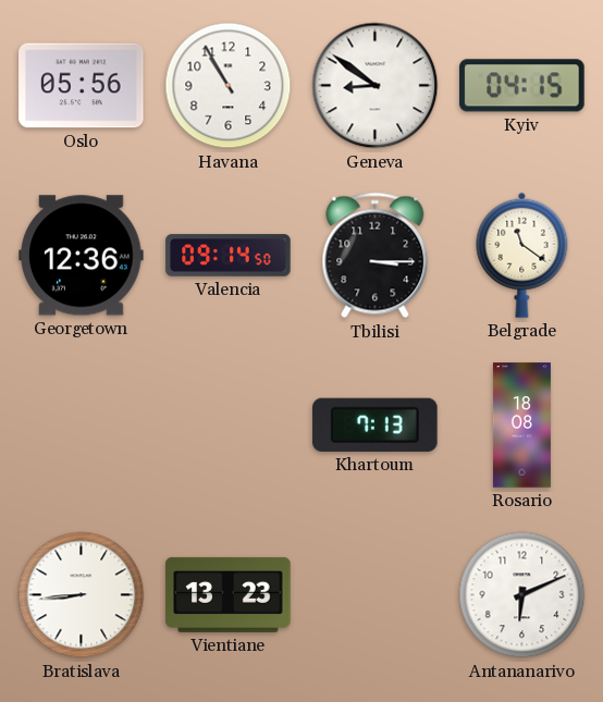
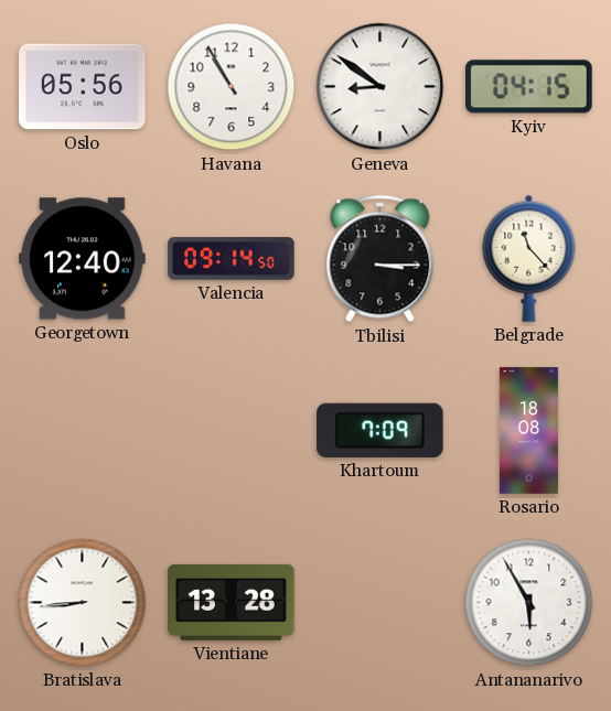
Georgetown: 12:36 -> 12:40 (83, 259)
Belgrade: 11:21 -> 11:23 (529, 258)
Khartoum: 7:13 -> 7:09 (380, 430)
Vientiane: 13:23 -> 13:28 (232, 602)
Antananarivo: 6:11 -> 5:55 (529, 603)
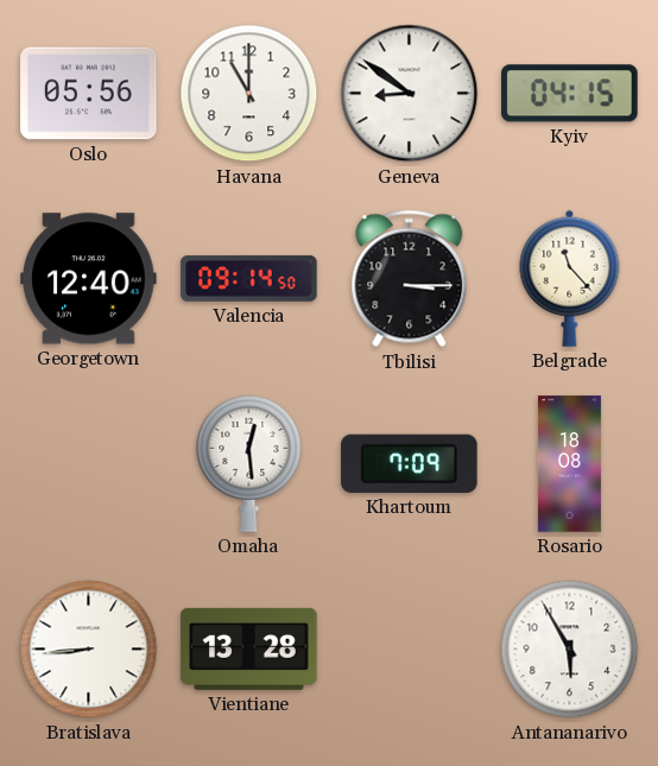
Havana: 10:55 -> 11:00 (249, 94)
Omaha: none -> 12:29 (249, 463)
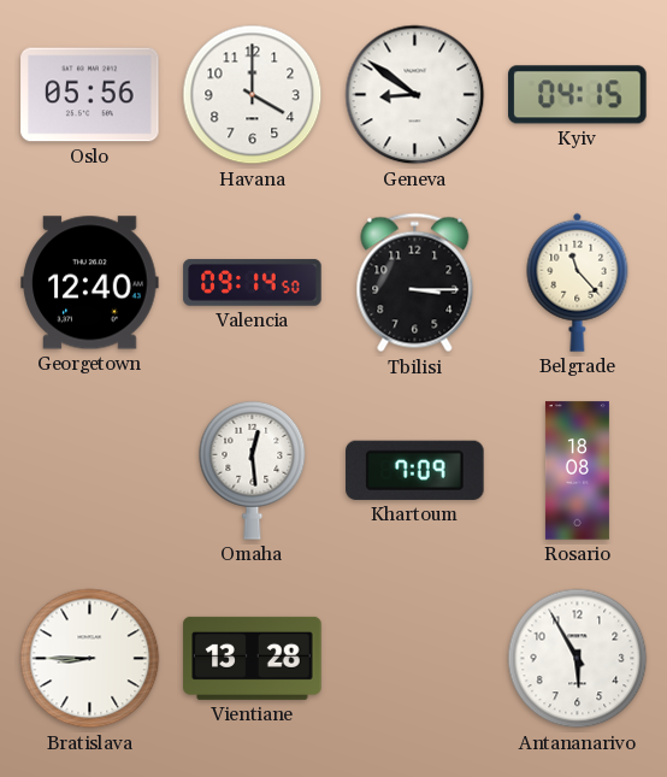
Havana: 11:00 -> 4:00 (253, 95)
Bratislava: 8:44 -> 8:45 (90, 659)
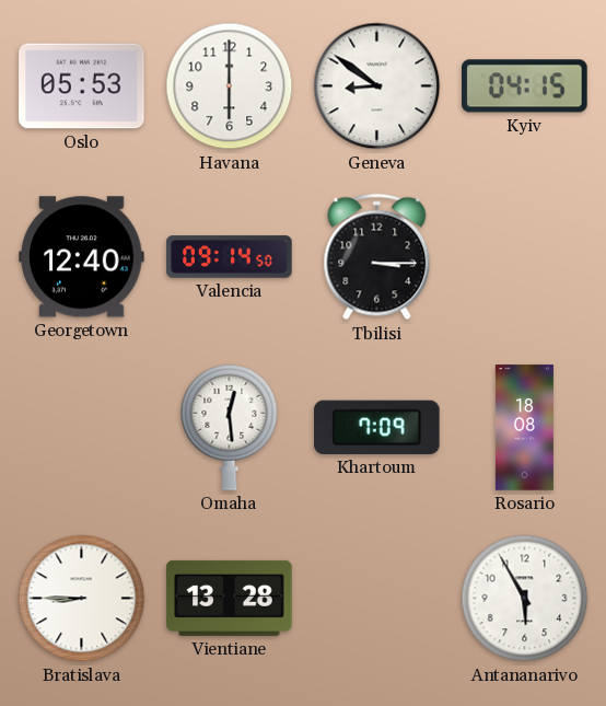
Oslo: 05:56 -> 05:53 (82, 86)
Havana: 4:00 -> 6:00 (230, 86)
Belgrade: 11:23 -> none (578, 282)
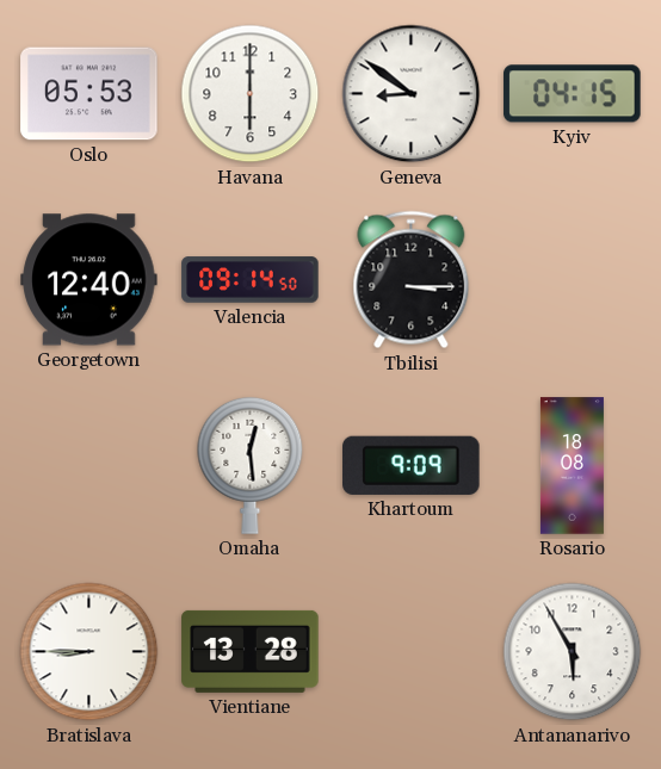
Khartoum: 7:09 -> 9:09 (412, 465)
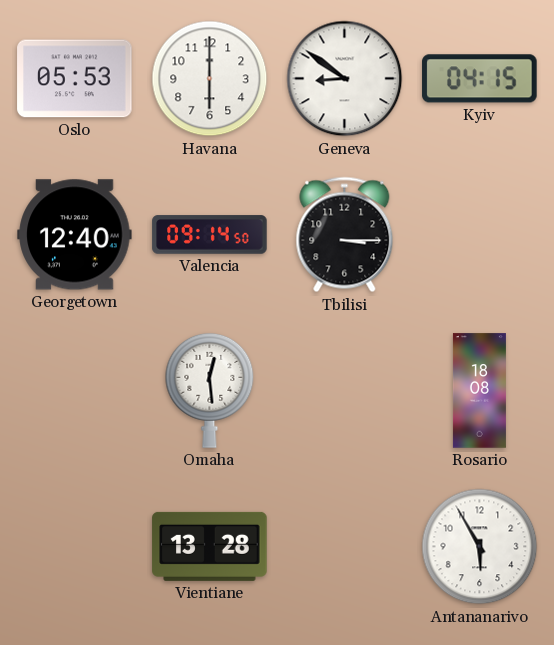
Khartoum: 9:09 -> none (412, 465)
Bratislava: 8:45 -> none (89, 652)
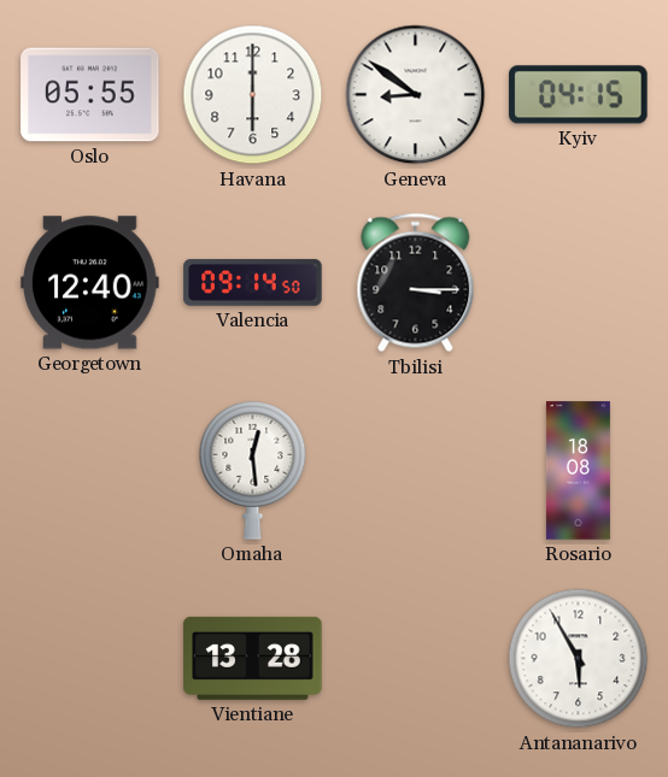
Oslo: 05:53 -> 05:55 (90, 95)
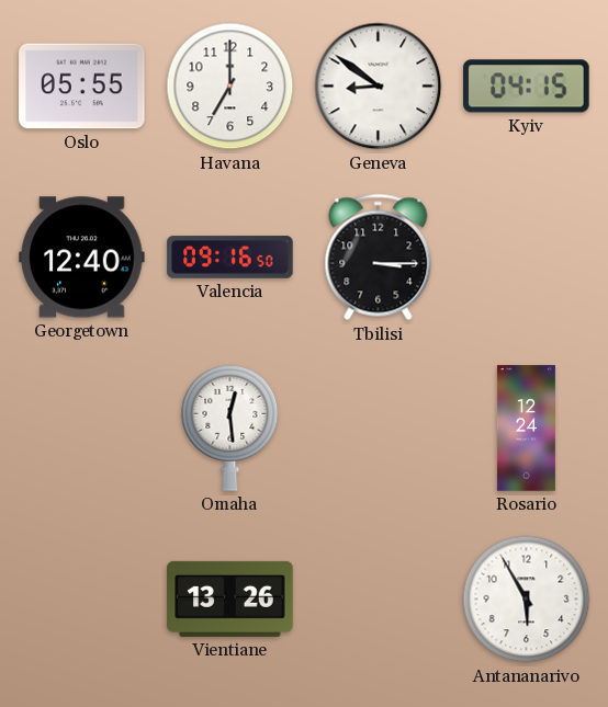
Havana: 6:00 -> 7:00 (230, 87)
Valencia: 09:14 -> 09:16 (230, 258)
Rosario: 18:08 -> 12:24 (526, 429)
Vientiane: 13:28 -> 13:26 (230, 598)
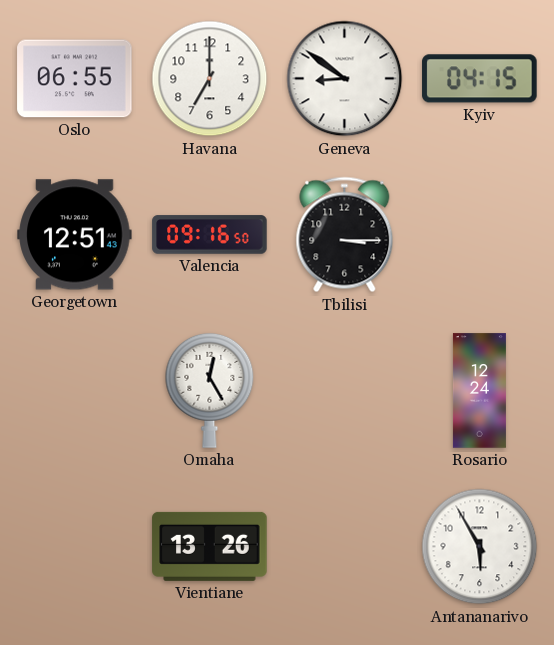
Oslo: 05:55 -> 06:55 (75, 79)
Georgetown: 12:40 -> 12:51 (75, 235)
Omaha: 12:29 -> 12:25 (210, 390)
